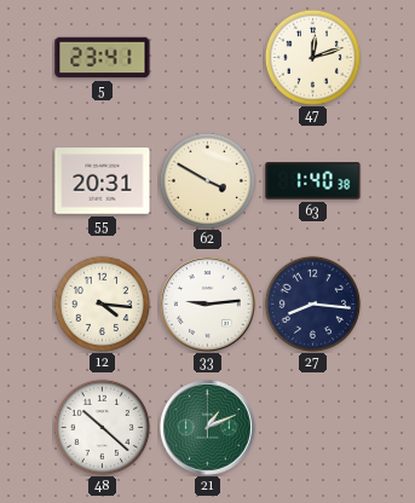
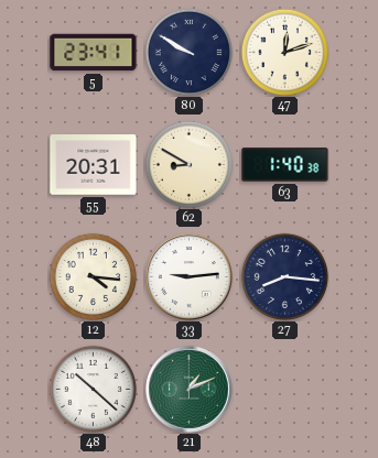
80: none -> 9:50 (188, 52)
62: 3:50 -> 8:50 (188, 164)
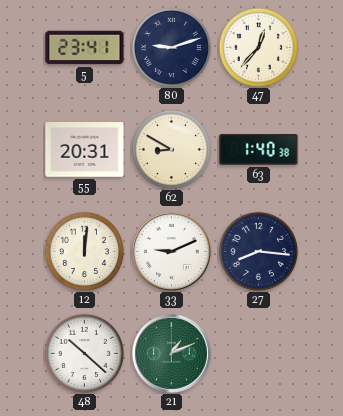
80: 9:50 -> 9:12 (171, 47)
47: 12:12 -> 12:37 (258, 47)
12: 4:16 -> 12:01 (84, 251)
33: 9:14 -> 9:11 (171, 251)
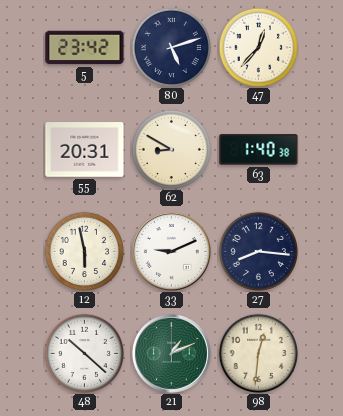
5: 23:41 -> 23:42 (85, 48)
80: 9:12 -> 5:12 (171, 47)
12: 12:01 -> 5:58 (84, 251)
98: none -> 12:31 (258, 353)
